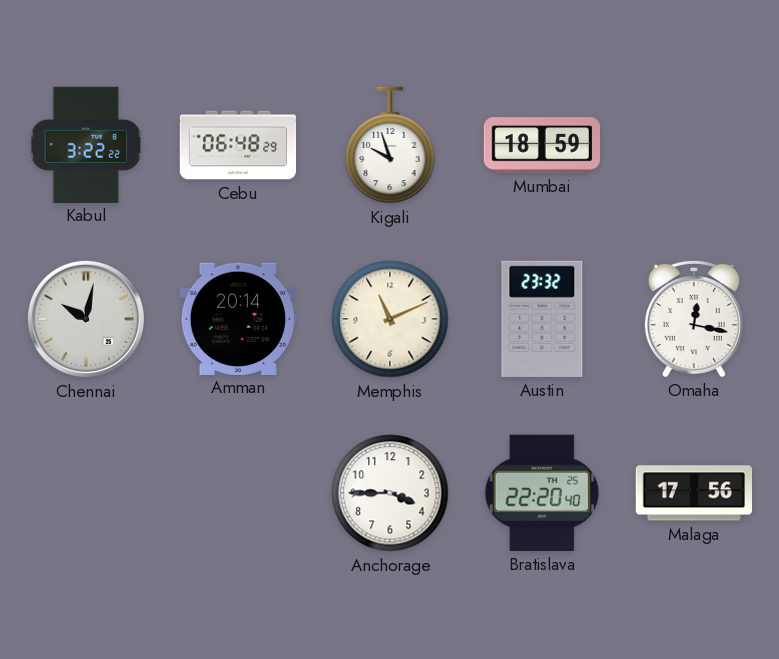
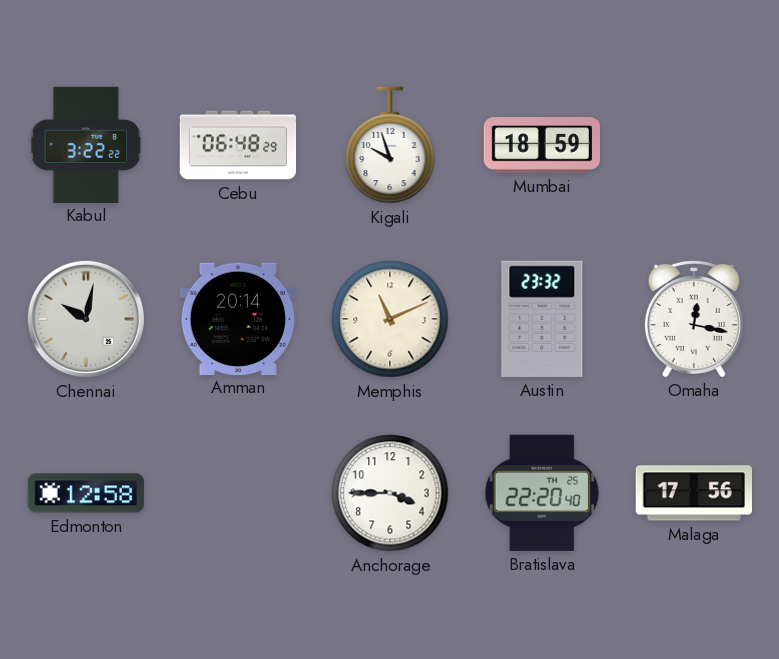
Edmonton: none -> 12:58 (85, 493)
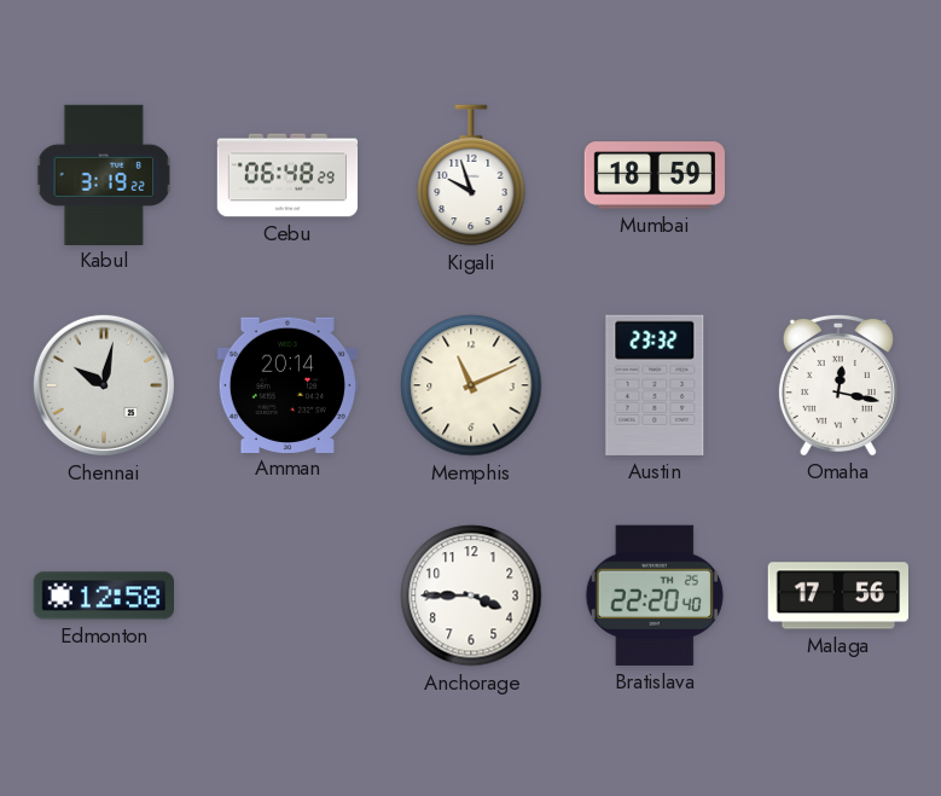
Kabul: 3:22 -> 3:19 (104, 174)
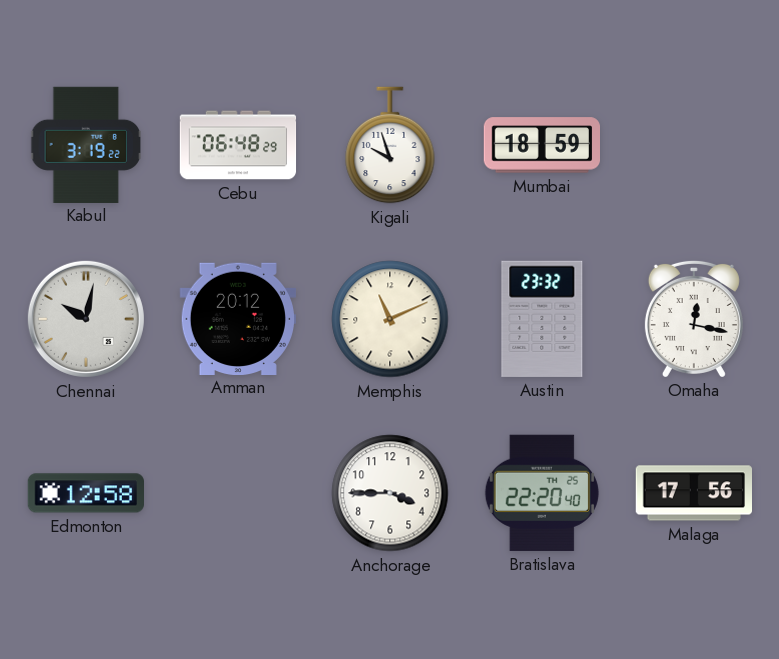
Amman: 20:14 -> 20:12 (237, 318)
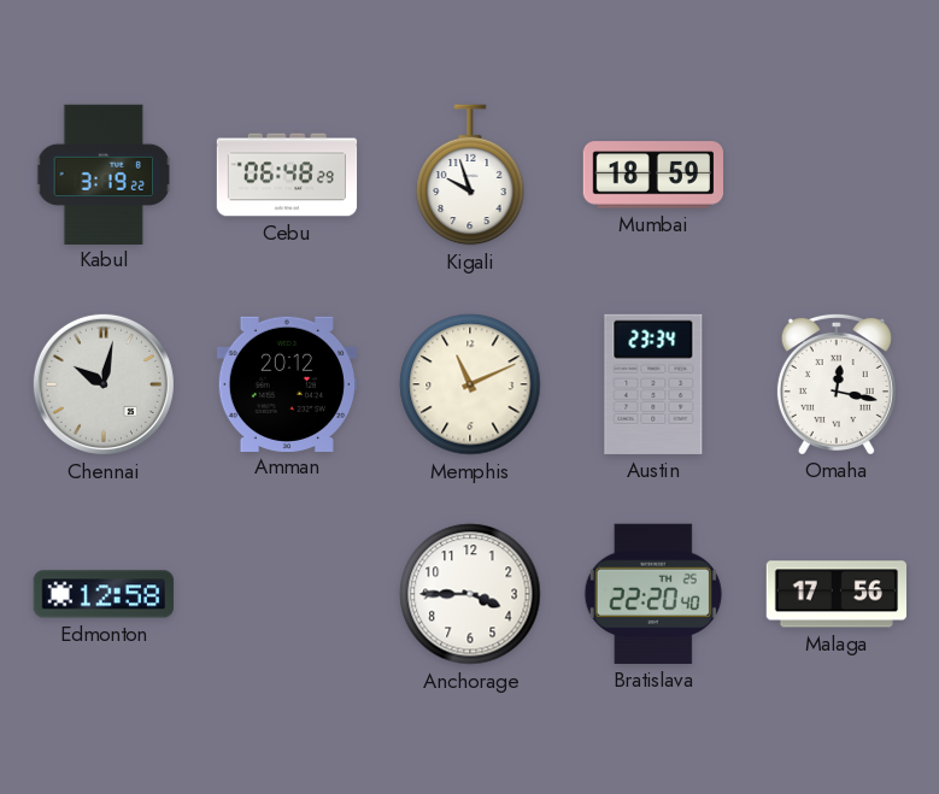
Austin: 23:32 -> 23:34 (653, 384)
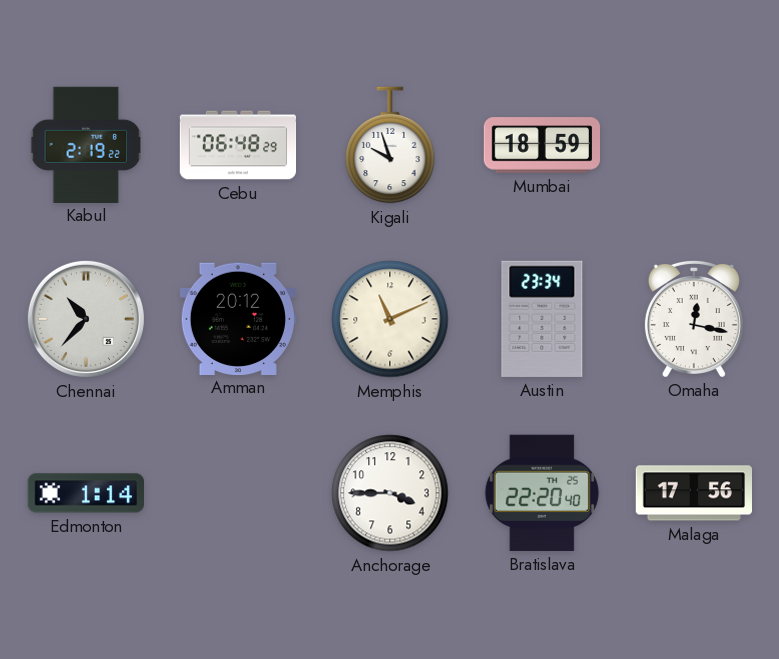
Kabul: 3:19 -> 2:19 (86, 144)
Chennai: 10:02 -> 10:37 (86, 319)
Edmonton: 12:58 -> 1:14 (85, 493)
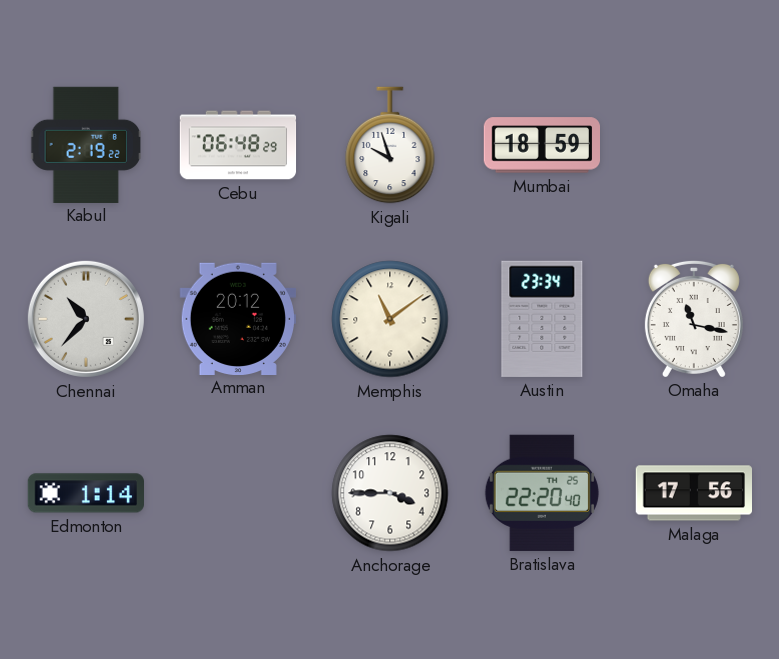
Memphis: 11:11 -> 11:09 (390, 319)
Omaha: 12:17 -> 11:17 (694, 318)
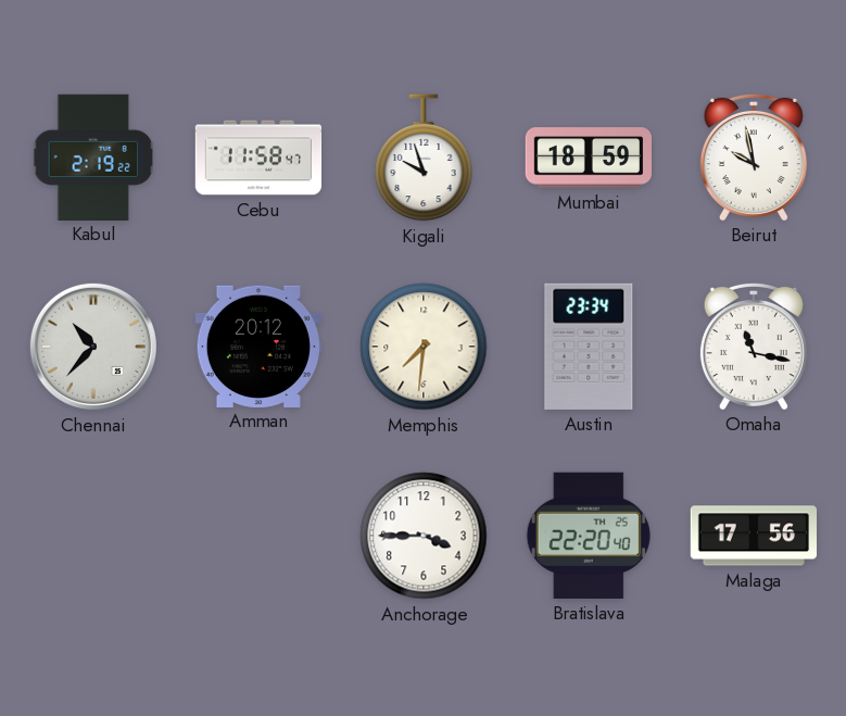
Cebu: 06:48 -> 11:58 (258, 158)
Beirut: none -> 9:58 (754, 156)
Memphis: 11:09 -> 7:31 (424, 347)
Edmonton: 1:14 -> none (85, 493)
